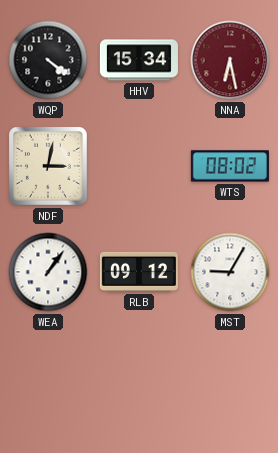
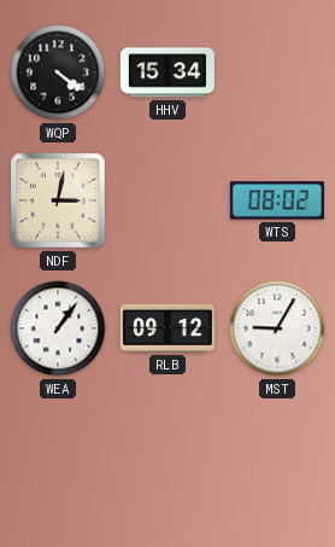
NNA: 6:28 -> none (230, 60)
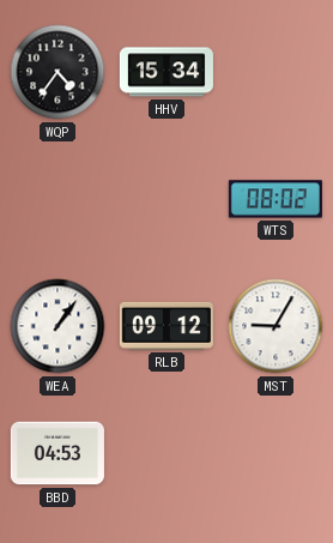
WQP: 4:21 -> 4:36 (57, 72)
NDF: 3:02 -> none (59, 202)
BBD: none -> 04:53 (57, 453)
